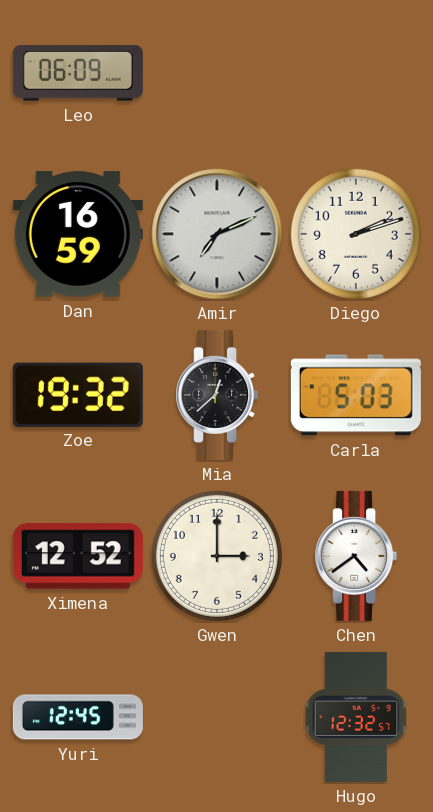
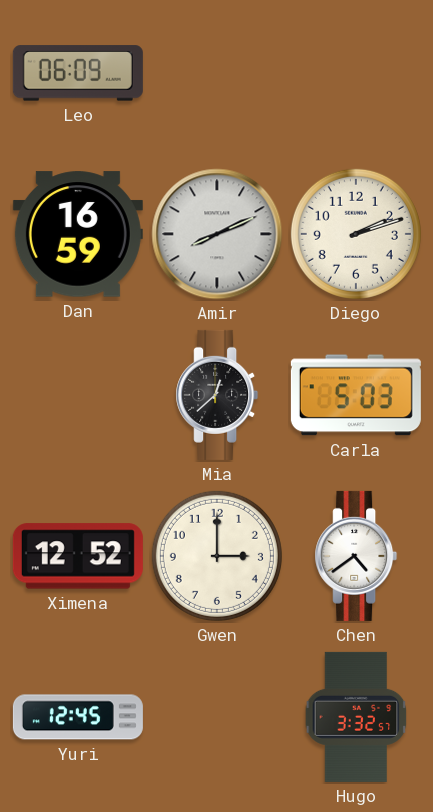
Amir: 7:11 -> 8:11 (217, 234)
Zoe: 19:32 -> none (78, 394)
Hugo: 12:32 -> 3:32 (356, 717)
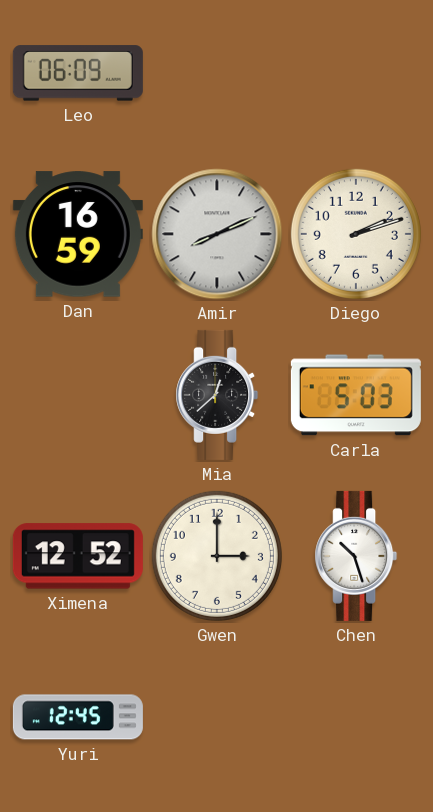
Chen: 4:39 -> 10:27 (356, 556)
Hugo: 3:32 -> none (356, 717)
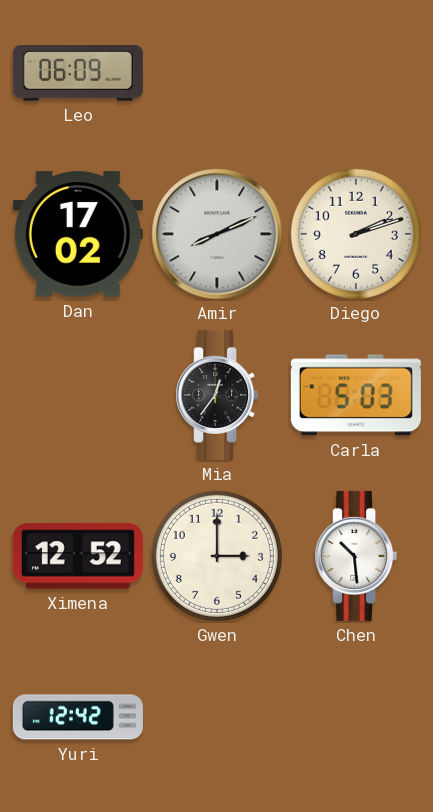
Dan: 16:59 -> 17:02 (78, 234)
Mia: 12:38 -> 12:36 (217, 395)
Chen: 10:27 -> 10:29 (356, 556)
Yuri: 12:45 -> 12:42 (78, 717)
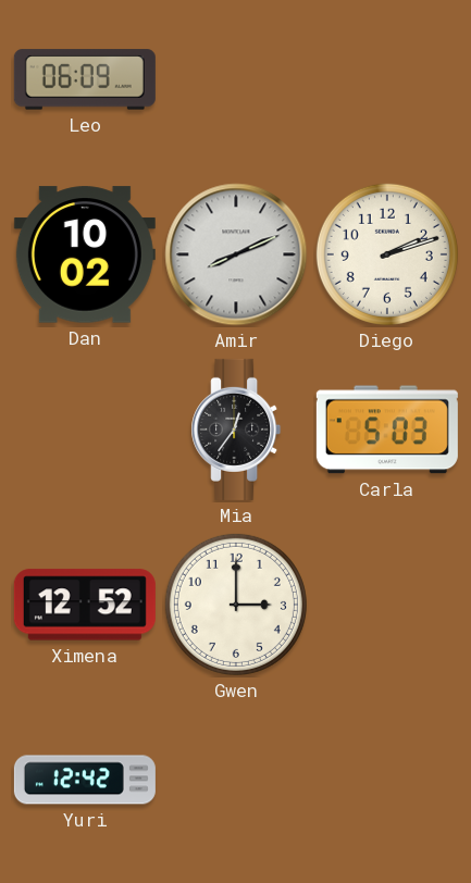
Dan: 17:02 -> 10:02 (85, 254)
Chen: 10:29 -> none (356, 556)
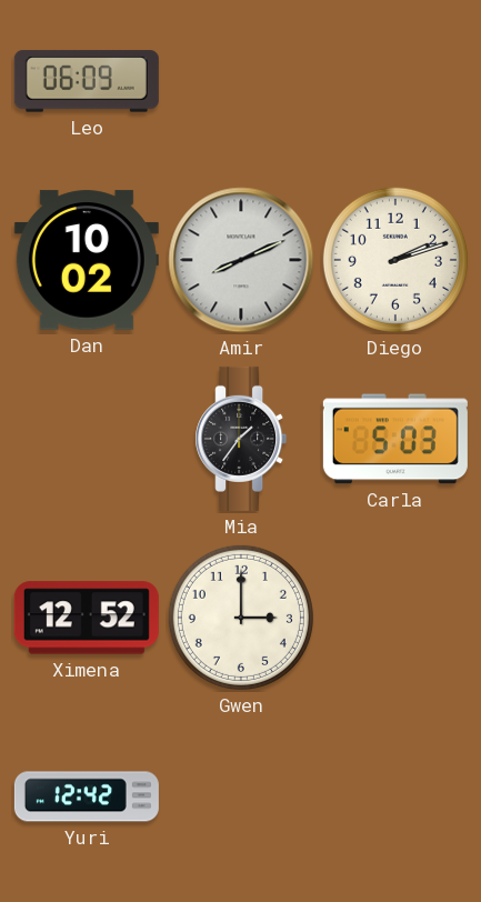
Mia: 12:36 -> 1:36 (241, 439)
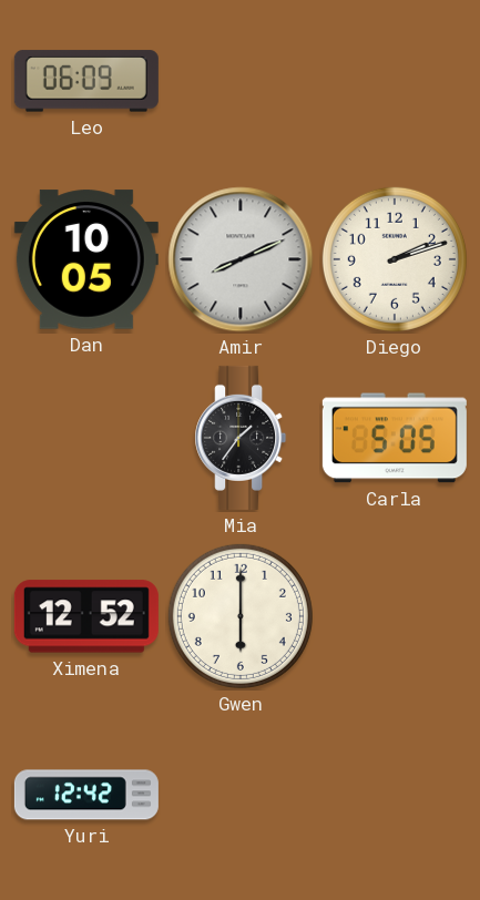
Dan: 10:02 -> 10:05 (86, 259)
Carla: 5:03 -> 5:05 (395, 438)
Gwen: 3:00 -> 6:00 (241, 616)
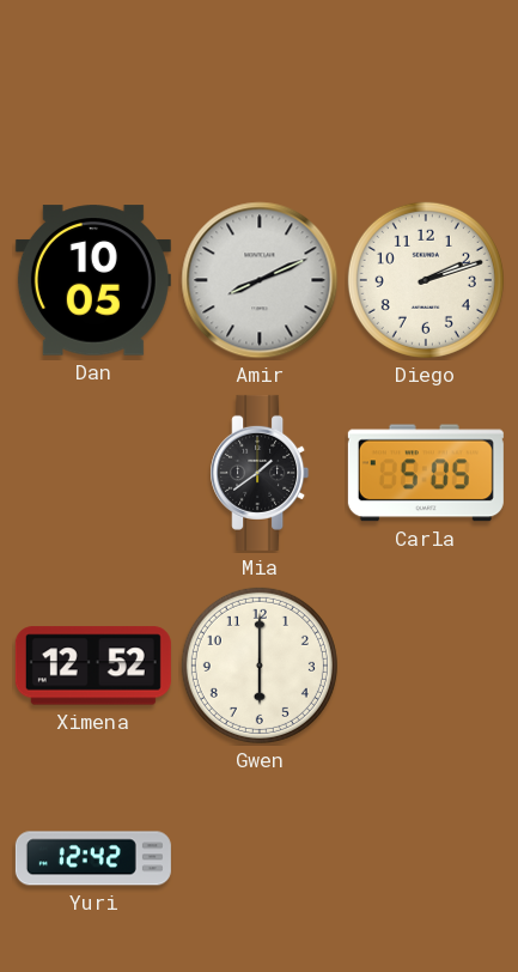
Leo: 06:09 -> none (86, 81)
Mia: 1:36 -> 1:39 (260, 473)
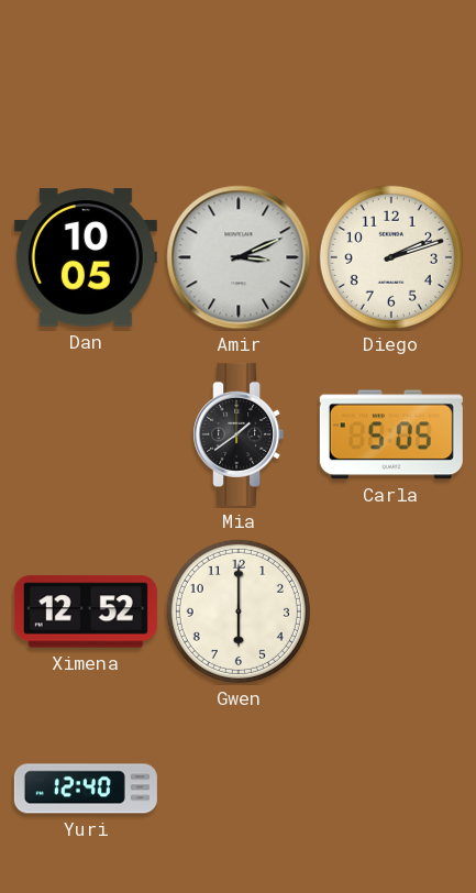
Amir: 8:11 -> 3:11 (239, 257)
Yuri: 12:42 -> 12:40 (86, 789)
